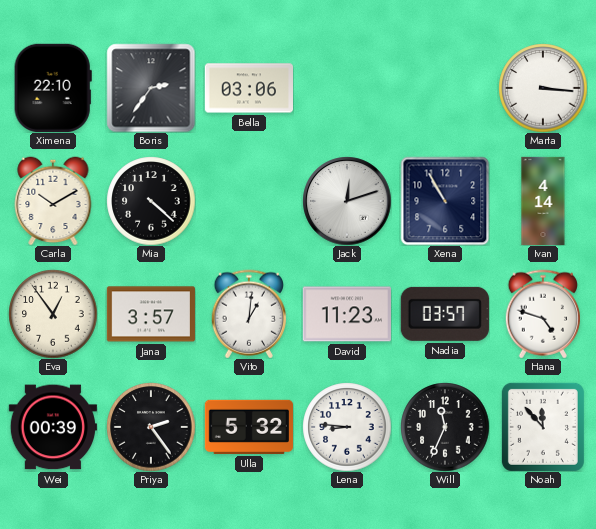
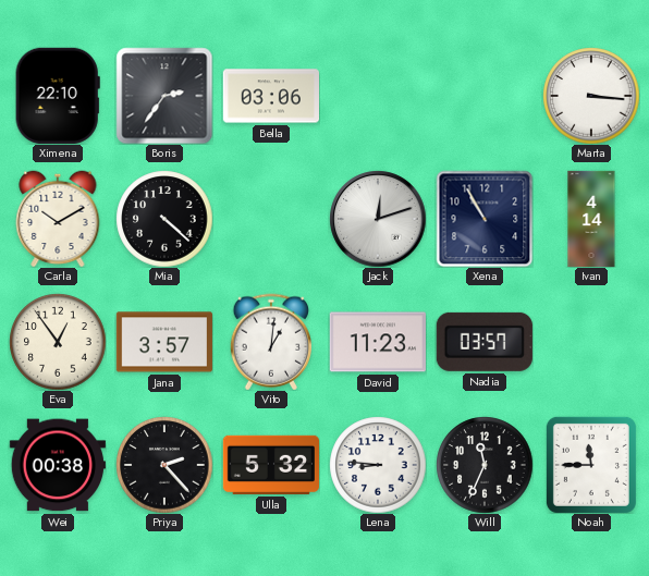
Hana: 4:48 -> none (542, 314)
Wei: 00:39 -> 00:38 (58, 465)
Priya: 2:24 -> 2:23 (164, 465)
Noah: 11:53 -> 11:45 (591, 465)
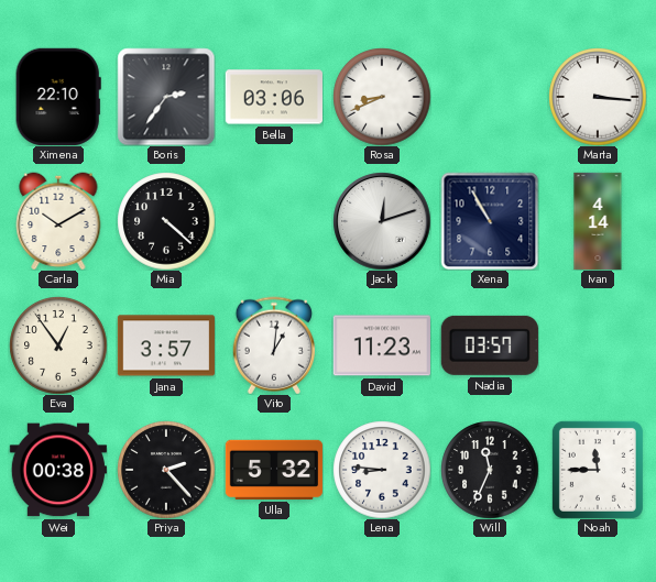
Rosa: none -> 8:41 (382, 97)
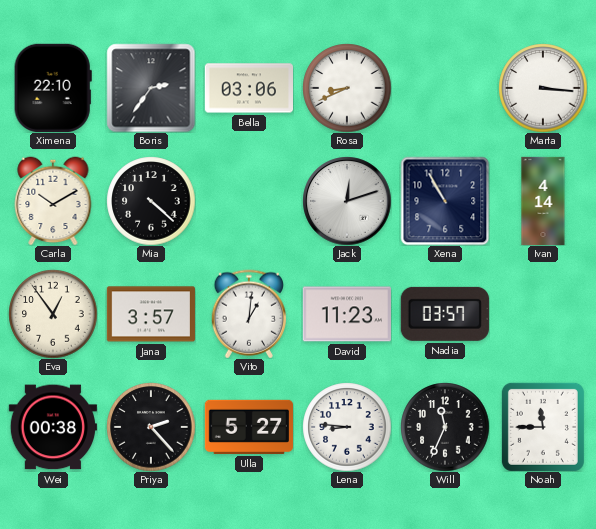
Ulla: 5:32 -> 5:27 (248, 427)
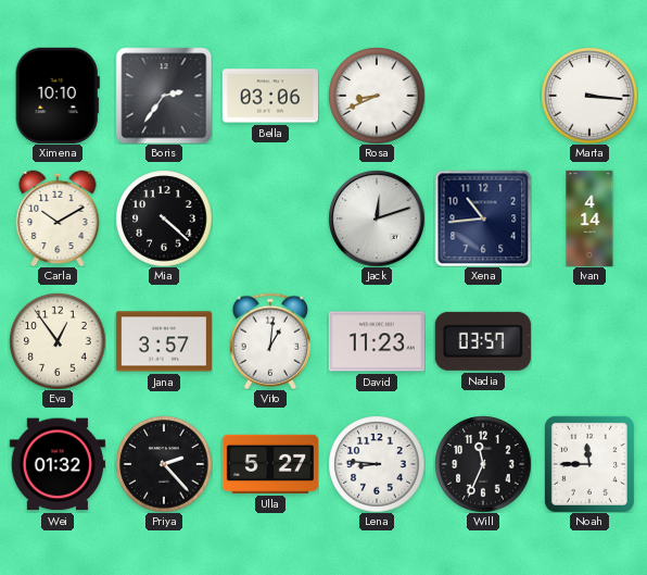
Ximena: 22:10 -> 10:10 (58, 96)
Xena: 10:55 -> 10:44 (483, 218)
Wei: 00:38 -> 01:32 (58, 464)
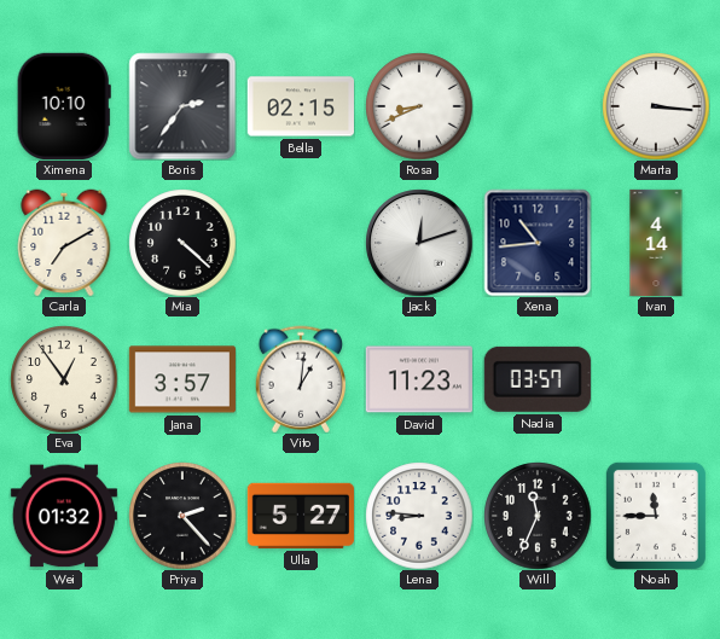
Bella: 03:06 -> 02:15 (300, 106)
Carla: 10:10 -> 7:10 (64, 243)
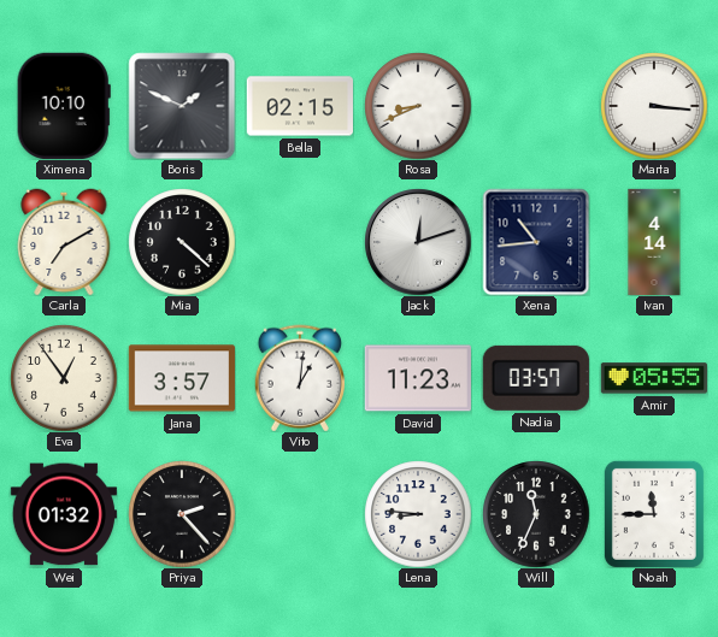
Boris: 2:36 -> 1:49 (182, 106)
Amir: none -> 05:55 (654, 378)
Ulla: 5:27 -> none (300, 516)
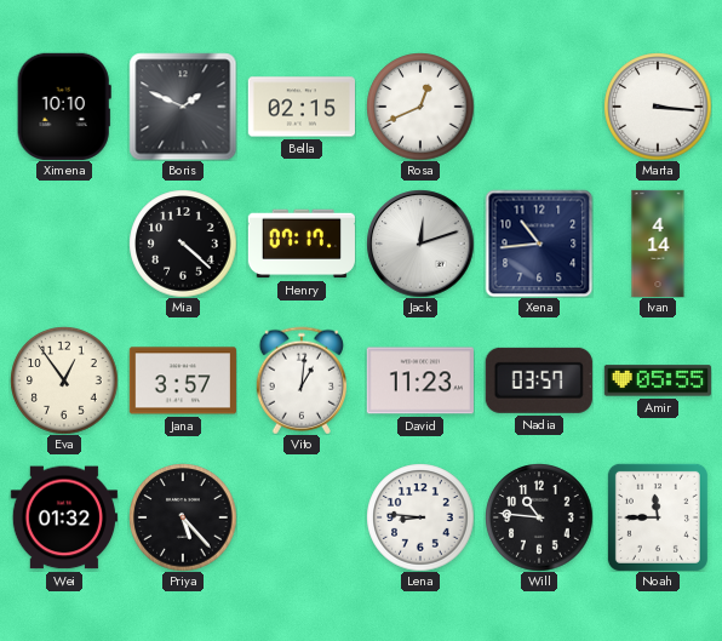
Rosa: 8:41 -> 12:41 (420, 107)
Carla: 7:10 -> none (64, 242)
Henry: none -> 07:17 (302, 244)
Priya: 2:23 -> 5:23 (183, 517)
Will: 11:34 -> 10:46 (539, 517)
